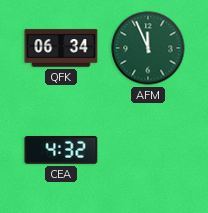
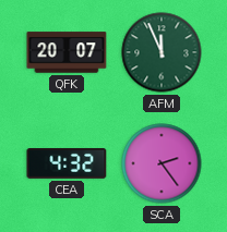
QFK: 06:34 -> 20:07 (67, 52)
SCA: none -> 2:24 (162, 163)
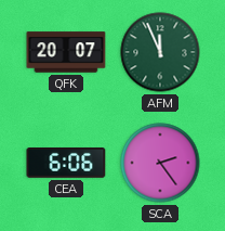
CEA: 4:32 -> 6:06 (66, 164)
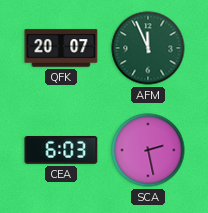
CEA: 6:06 -> 6:03 (61, 151)
SCA: 2:24 -> 2:28 (148, 150)
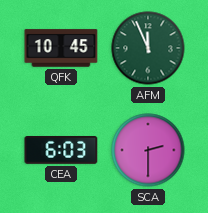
QFK: 20:07 -> 10:45 (61, 48)
SCA: 2:28 -> 2:30 (148, 150)
